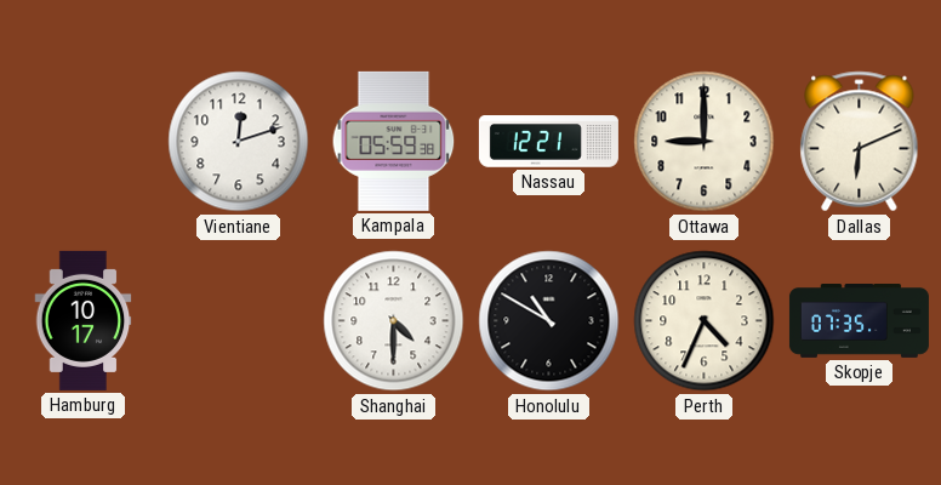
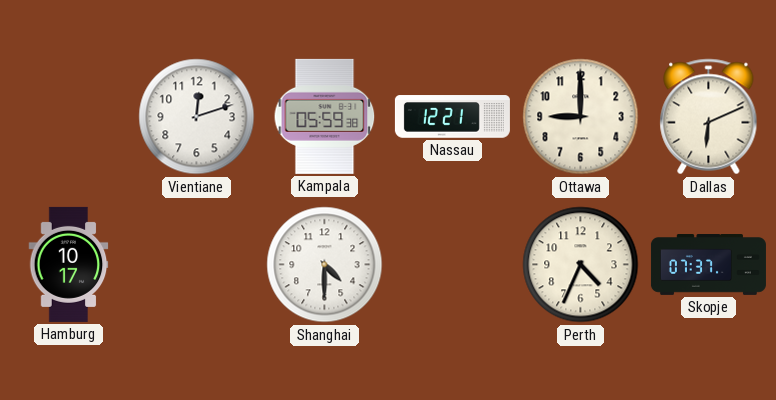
Honolulu: 10:50 -> none (549, 321)
Skopje: 07:35 -> 07:37 (708, 265)
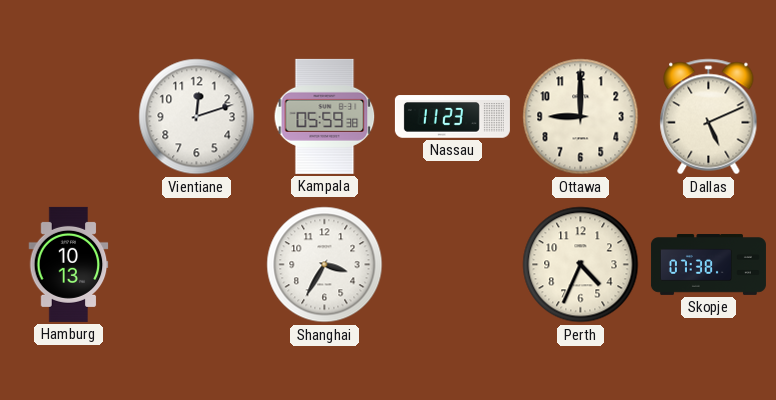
Nassau: 12:21 -> 11:23 (452, 117)
Dallas: 6:11 -> 5:11 (709, 117)
Hamburg: 10:17 -> 10:13 (69, 264)
Shanghai: 4:30 -> 3:35 (325, 265)
Skopje: 07:37 -> 07:38 (708, 265)
